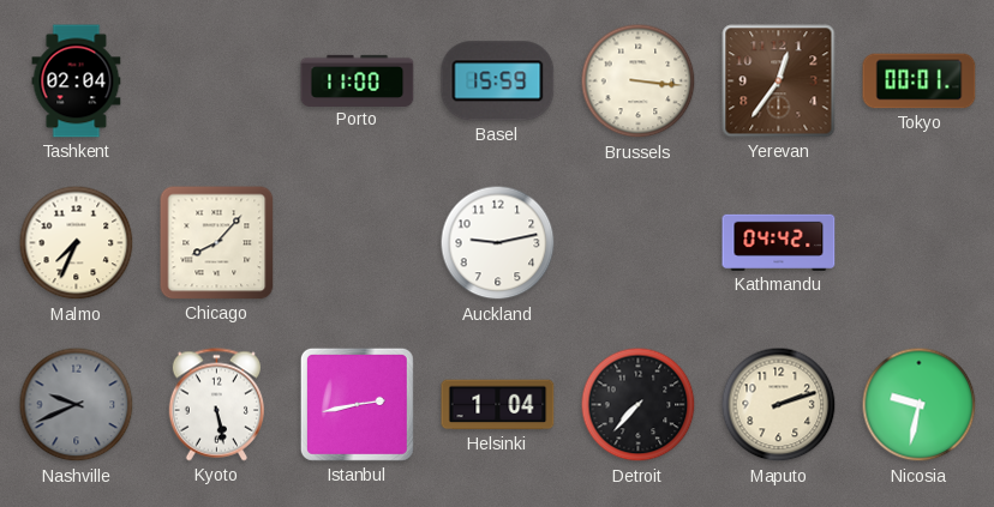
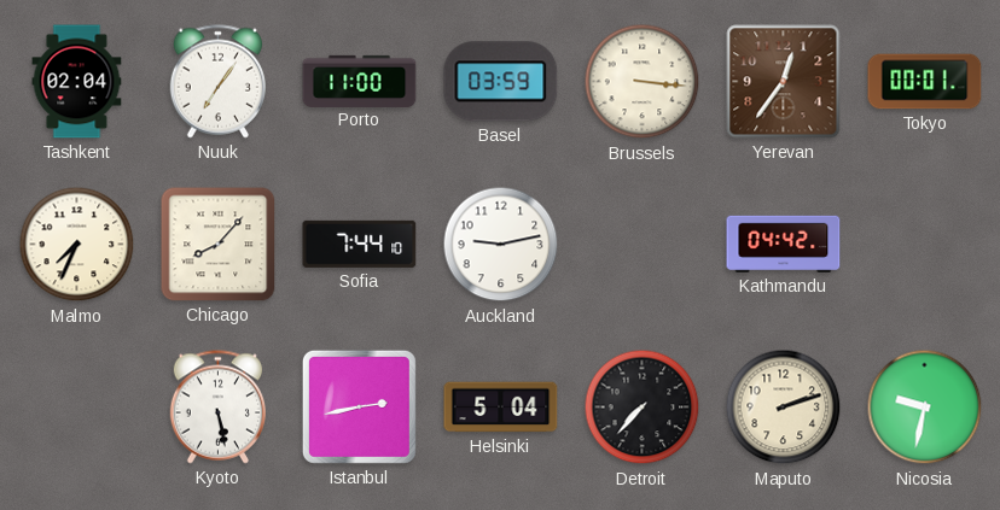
Nuuk: none -> 7:06 (217, 82)
Basel: 15:59 -> 03:59 (501, 82)
Sofia: none -> 7:44 (360, 244)
Nashville: 9:41 -> none (77, 405)
Helsinki: 1:04 -> 5:04 (501, 408)
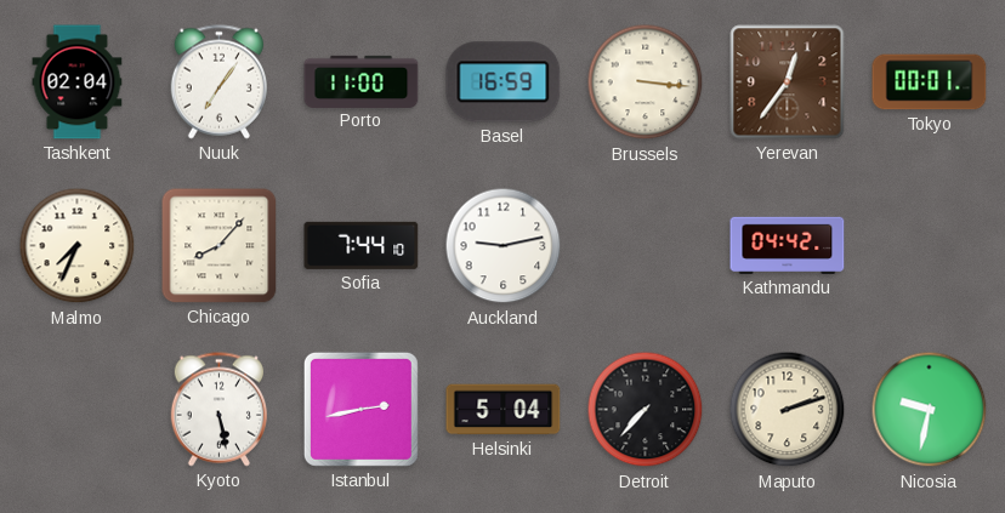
Basel: 03:59 -> 16:59 (504, 82)
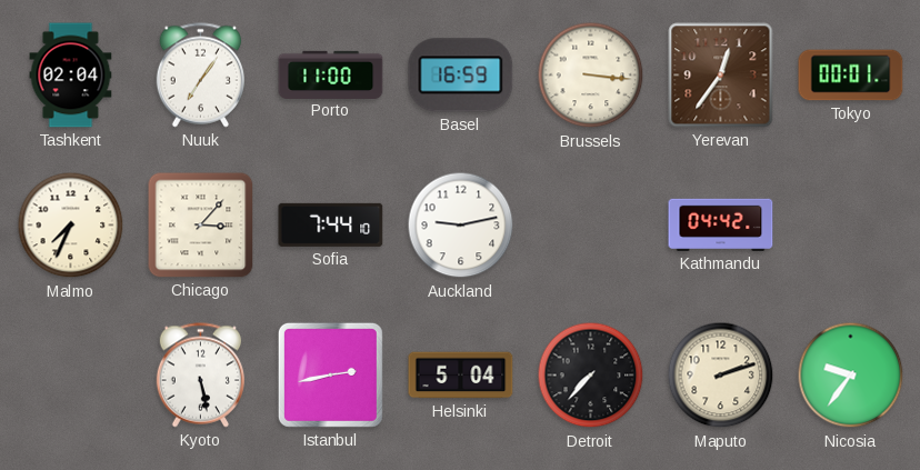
Chicago: 8:07 -> 3:07 (201, 226)
Nicosia: 9:32 -> 9:36 (851, 376)
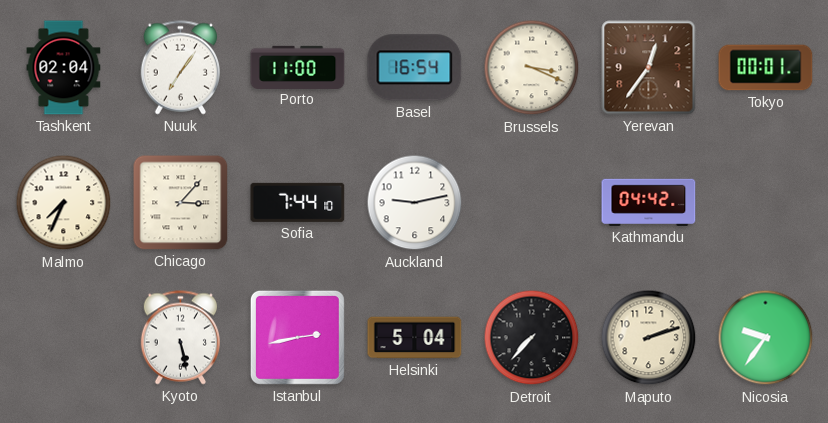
Basel: 16:59 -> 16:54 (415, 68)
Brussels: 3:16 -> 3:19 (532, 68)
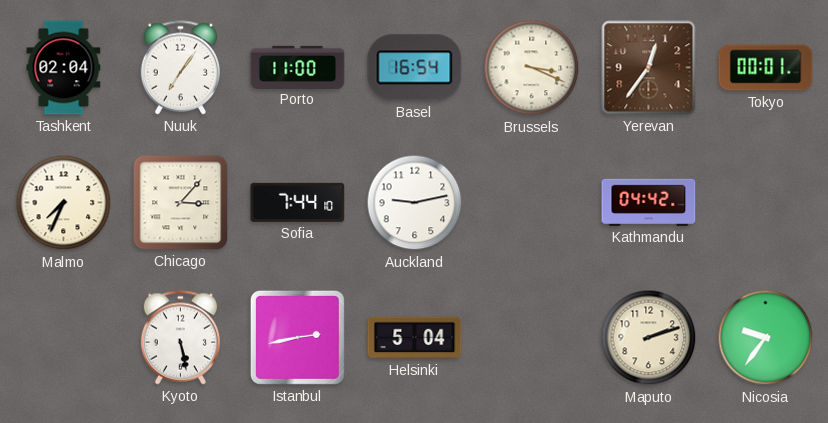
Detroit: 7:37 -> none (532, 338)
